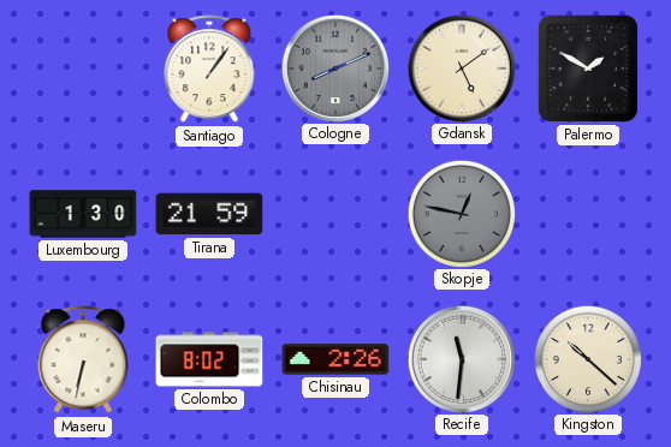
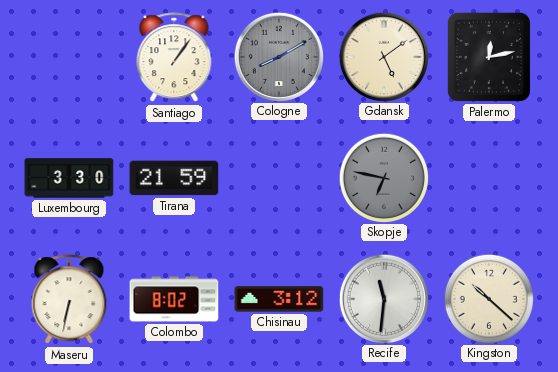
Cologne: 8:11 -> 8:10 (278, 56)
Palermo: 1:50 -> 12:13 (489, 57)
Luxembourg: 1:30 -> 3:30 (69, 178)
Skopje: 12:47 -> 6:47 (383, 177)
Chisinau: 2:26 -> 3:12 (279, 299)
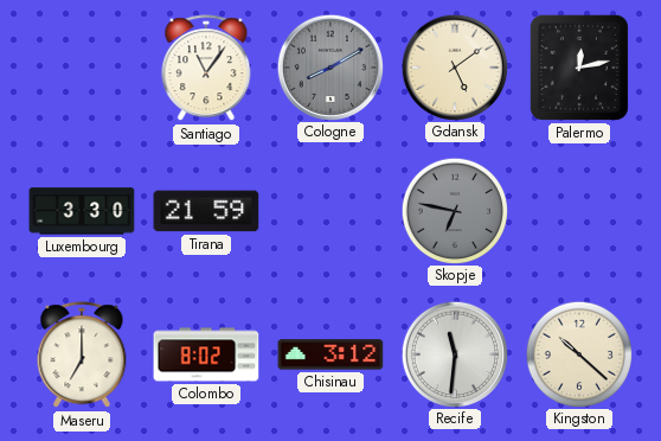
Santiago: 1:06 -> 11:06 (206, 69)
Maseru: 6:32 -> 7:00 (82, 356)
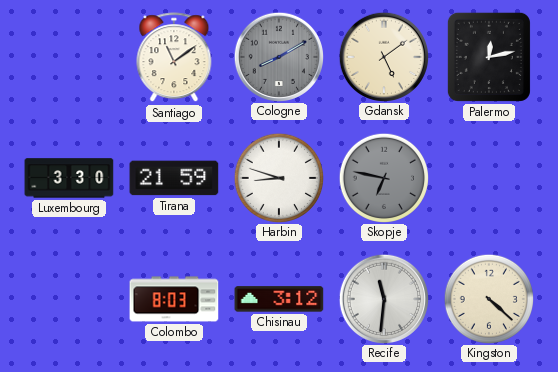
Santiago: 11:06 -> 11:09 (174, 58)
Harbin: none -> 8:48 (278, 177)
Maseru: 7:00 -> none (82, 356)
Colombo: 8:02 -> 8:03 (174, 299)
Kingston: 10:22 -> 4:22 (488, 298)
